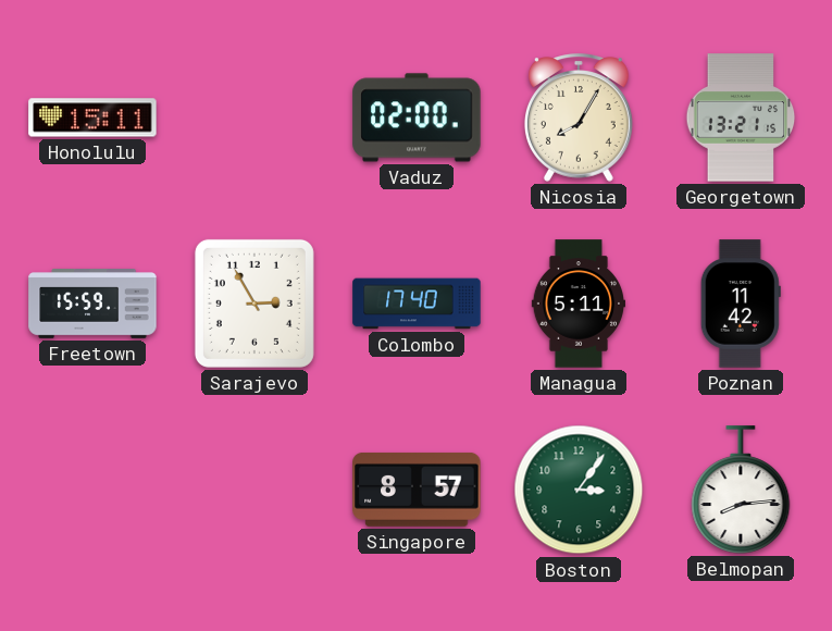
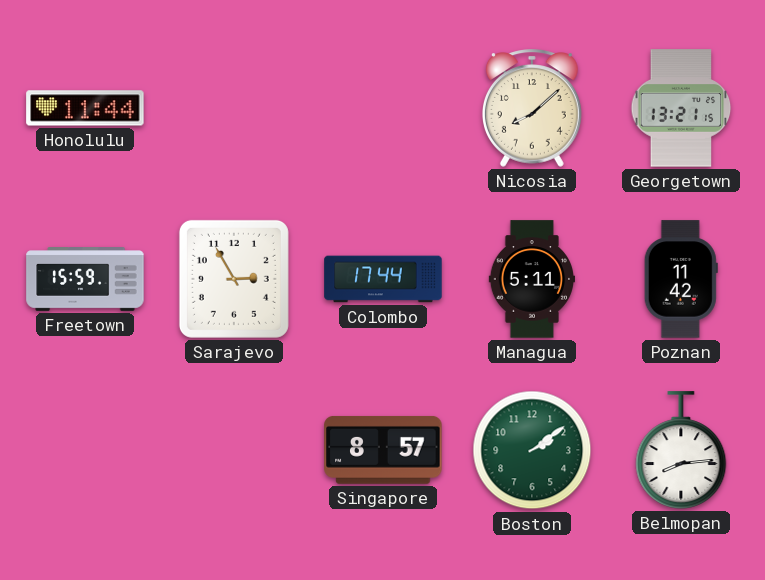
Honolulu: 15:11 -> 11:44 (85, 108)
Vaduz: 02:00 -> none (417, 117)
Nicosia: 8:05 -> 8:08 (532, 108)
Colombo: 17:40 -> 17:44 (383, 279)
Boston: 3:06 -> 2:09 (532, 450)
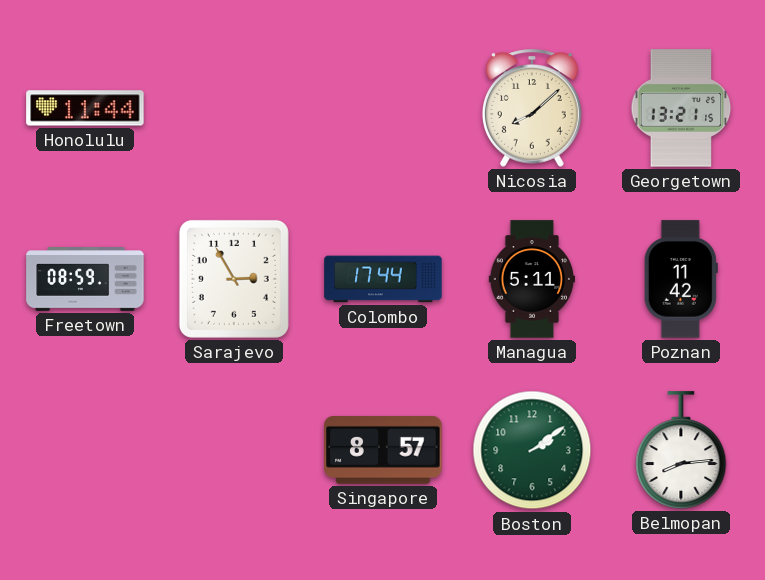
Freetown: 15:59 -> 08:59 (85, 280)
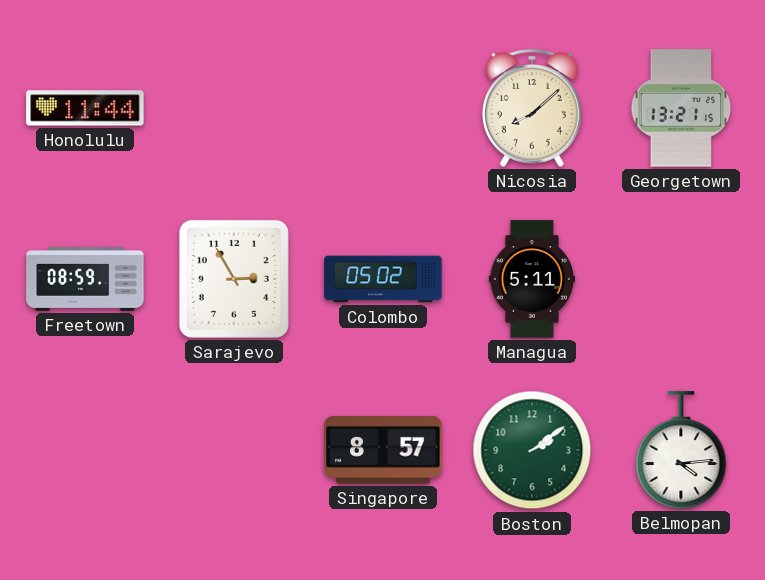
Colombo: 17:44 -> 05:02 (383, 279)
Poznan: 11:42 -> none (681, 279)
Belmopan: 8:14 -> 4:14 (681, 450)
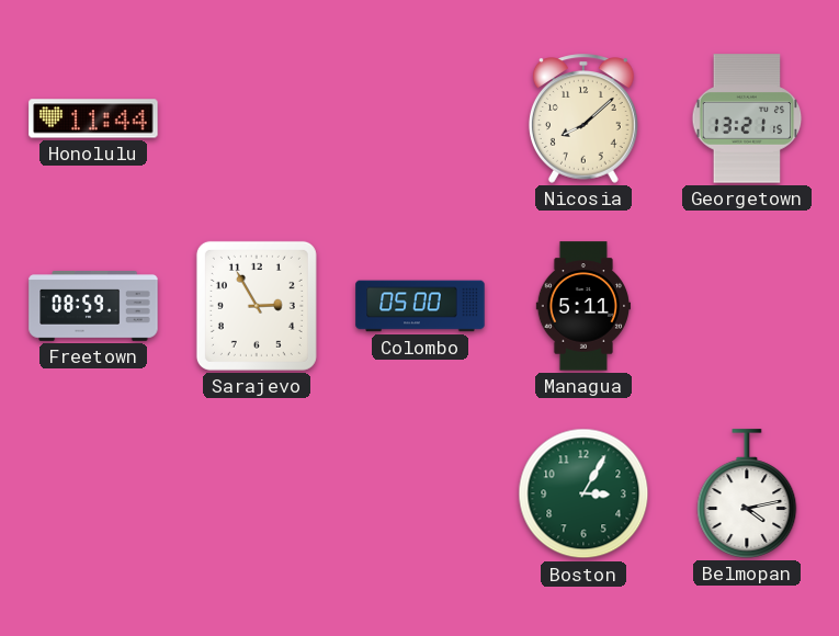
Colombo: 05:02 -> 05:00 (420, 306)
Singapore: 8:57 -> none (383, 450)
Boston: 2:09 -> 3:05 (583, 493)
Belmopan: 4:14 -> 4:13 (747, 493)
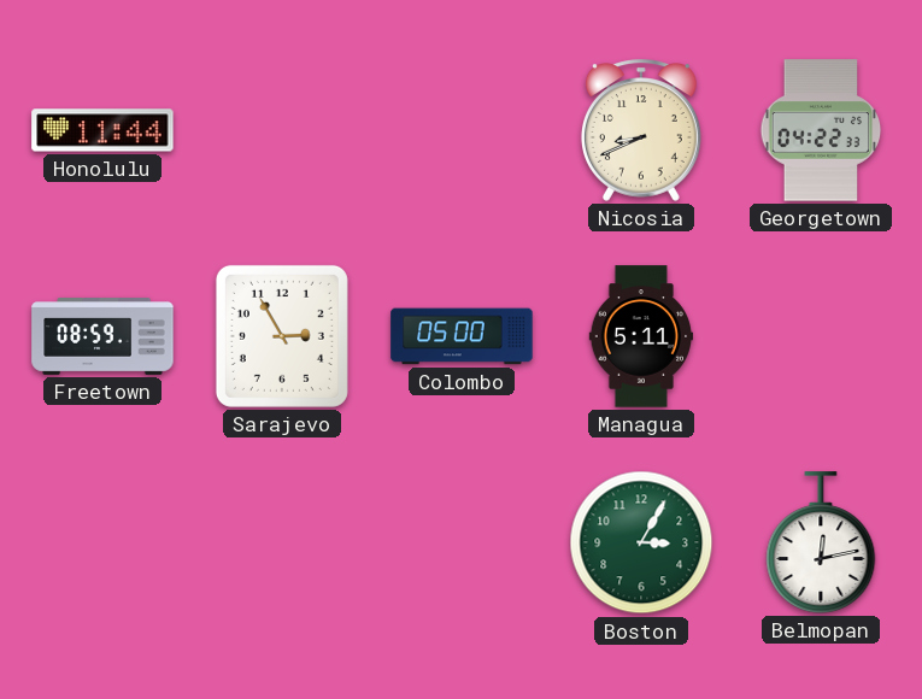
Nicosia: 8:08 -> 8:41 (641, 130)
Georgetown: 13:21 -> 04:22 (821, 130)
Belmopan: 4:13 -> 12:13 (821, 542)
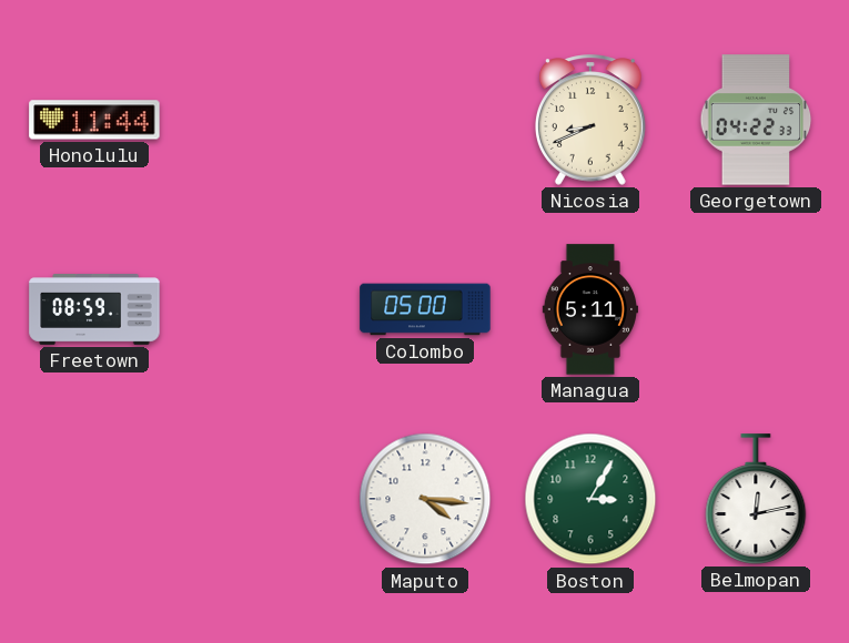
Sarajevo: 2:55 -> none (282, 336)
Maputo: none -> 4:16 (425, 499)
